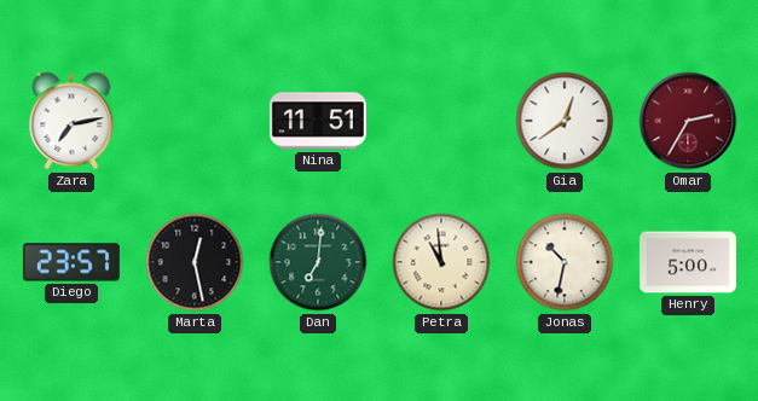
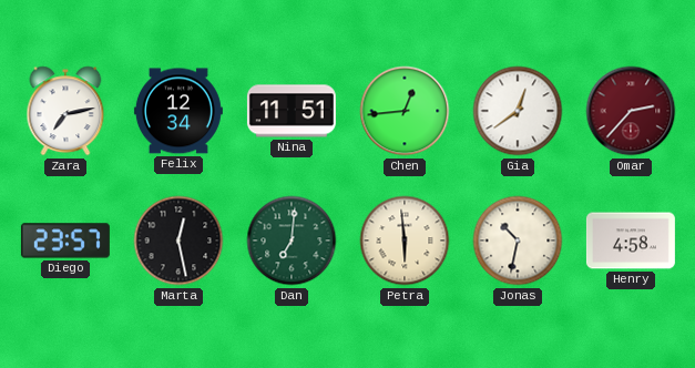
Felix: none -> 12:34 (178, 111)
Chen: none -> 12:44 (405, 111)
Omar: 2:35 -> 2:37 (631, 111)
Petra: 10:59 -> 5:59 (405, 241)
Henry: 5:00 -> 4:58 (631, 241)
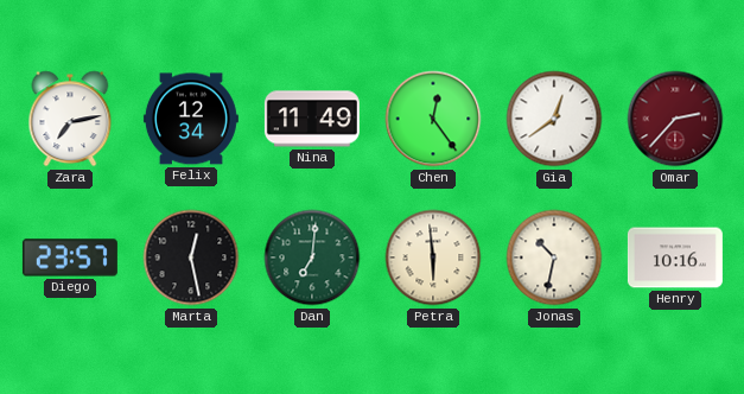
Nina: 11:51 -> 11:49 (312, 119)
Chen: 12:44 -> 12:24 (433, 119)
Henry: 4:58 -> 10:16 (675, 258)
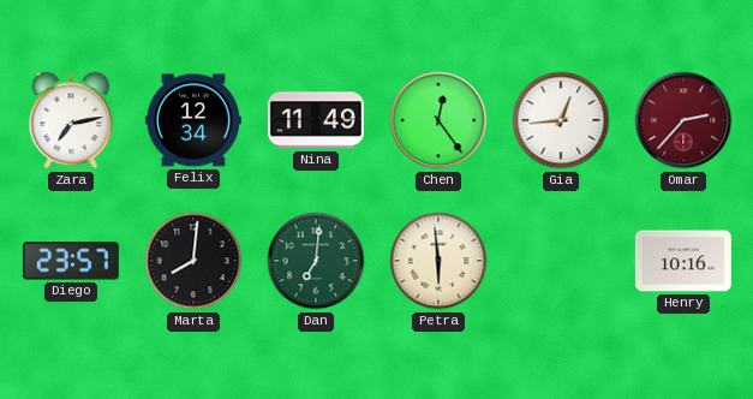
Gia: 12:39 -> 12:44 (561, 120)
Marta: 12:28 -> 8:01 (193, 261)
Jonas: 10:32 -> none (554, 258)
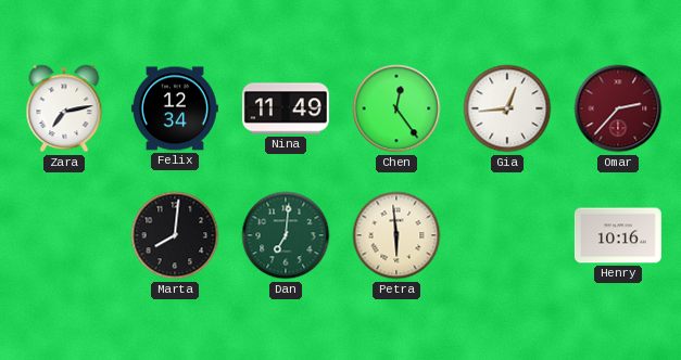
Diego: 23:57 -> none (71, 261)
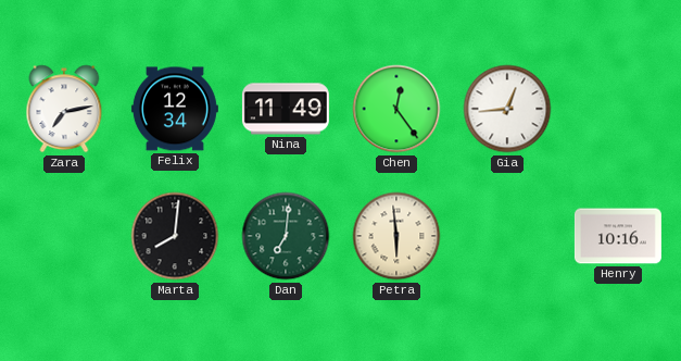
Omar: 2:37 -> none (618, 108)
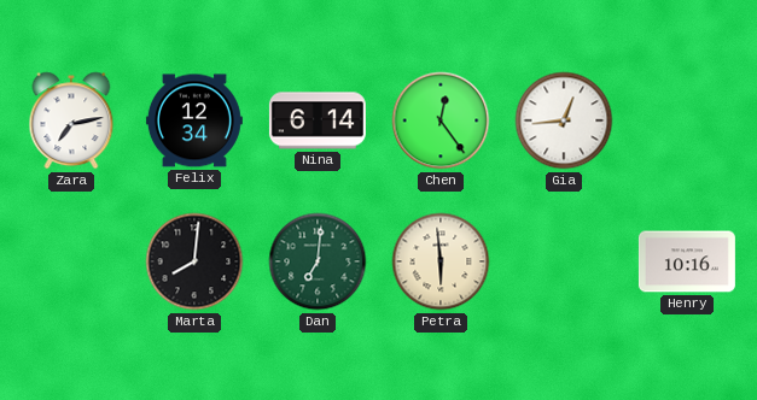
Nina: 11:49 -> 6:14 (318, 120)
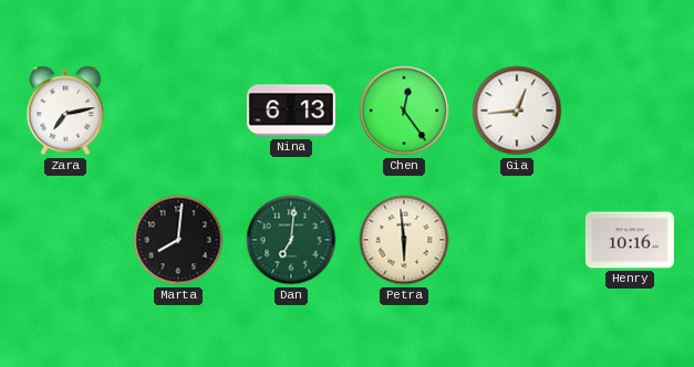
Felix: 12:34 -> none (194, 120)
Nina: 6:14 -> 6:13 (291, 111)
